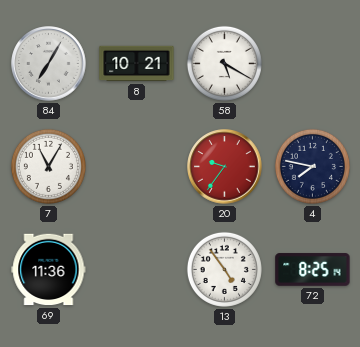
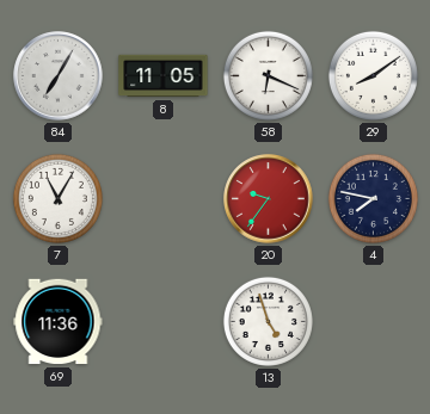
8: 10:21 -> 11:05 (164, 76)
58: 5:20 -> 6:19 (268, 75)
29: none -> 8:09 (373, 75)
13: 4:54 -> 4:57 (268, 321)
72: 8:25 -> none (313, 270)
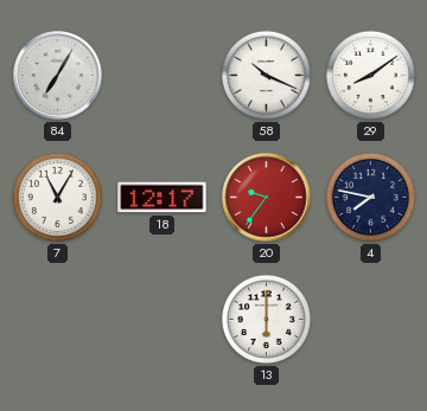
8: 11:05 -> none (164, 76)
58: 6:19 -> 10:19 (266, 75)
18: none -> 12:17 (162, 198)
69: 11:36 -> none (59, 322)
13: 4:57 -> 6:00 (266, 319)
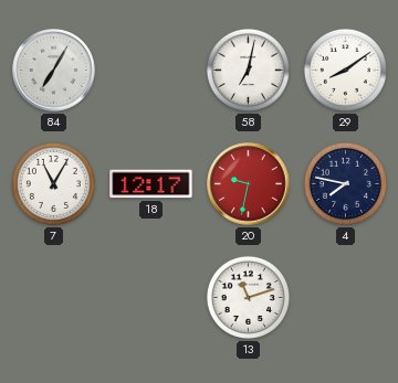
58: 10:19 -> 7:02 (248, 70)
20: 9:36 -> 9:32 (249, 184)
13: 6:00 -> 11:12 (248, 297)
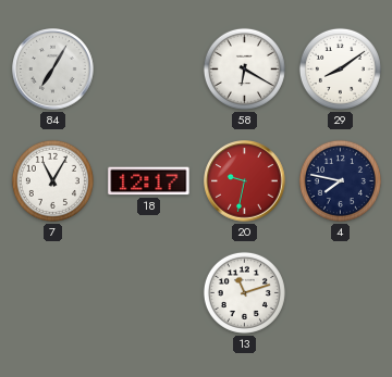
58: 7:02 -> 6:20 (244, 68)
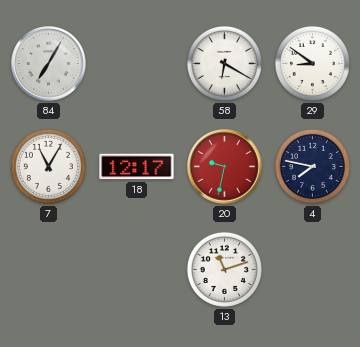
29: 8:09 -> 8:51 (312, 63)
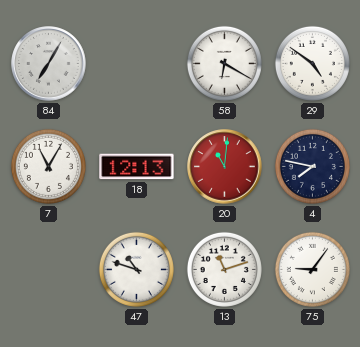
29: 8:51 -> 4:51 (312, 63)
18: 12:17 -> 12:13 (137, 167)
20: 9:32 -> 11:01 (225, 167)
47: none -> 10:48 (136, 269)
75: none -> 9:06 (312, 269)
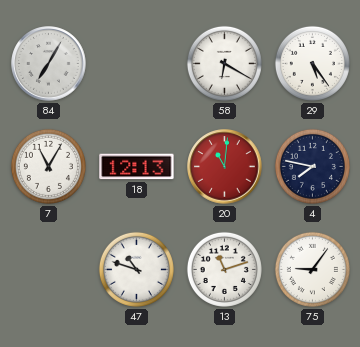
29: 4:51 -> 5:24 (312, 63)
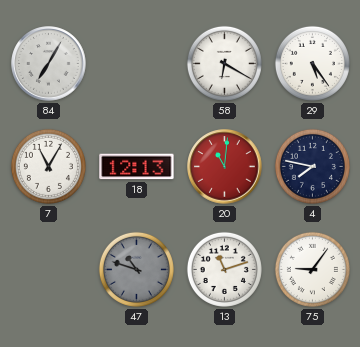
47 dial: white -> grey (136, 269)
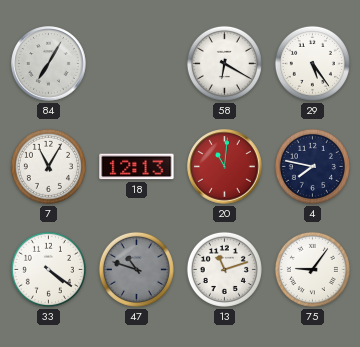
33: none -> 4:21 (48, 269)
